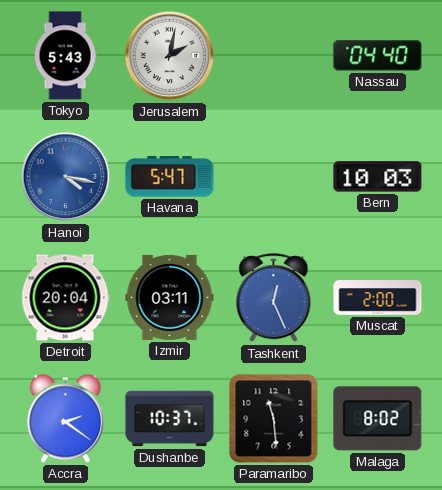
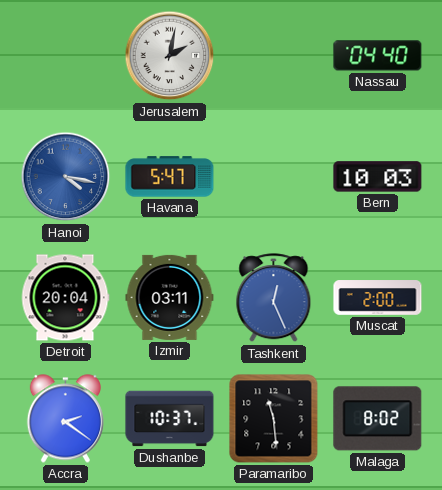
Tokyo: 5:43 -> none (65, 56)
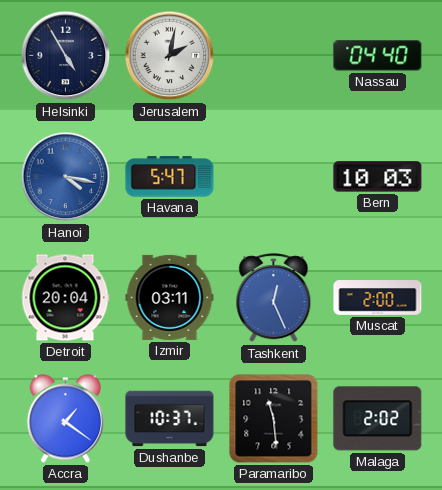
Helsinki: none -> 4:55 (66, 56)
Accra: 2:21 -> 1:21 (65, 419)
Malaga: 8:02 -> 2:02 (378, 419)
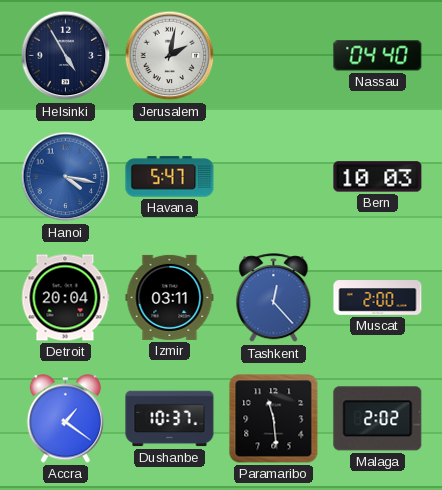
Tashkent: 12:26 -> 12:23 (274, 298)
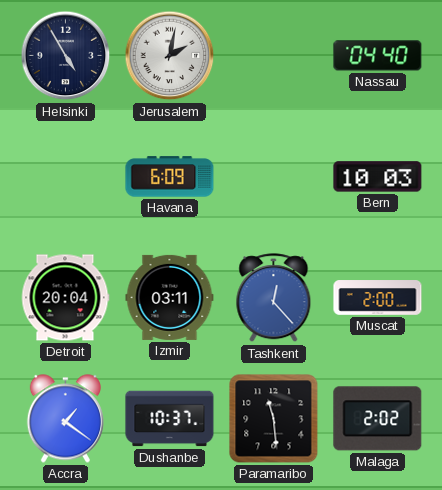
Hanoi: 4:17 -> none (66, 177)
Havana: 5:47 -> 6:09 (170, 177)
